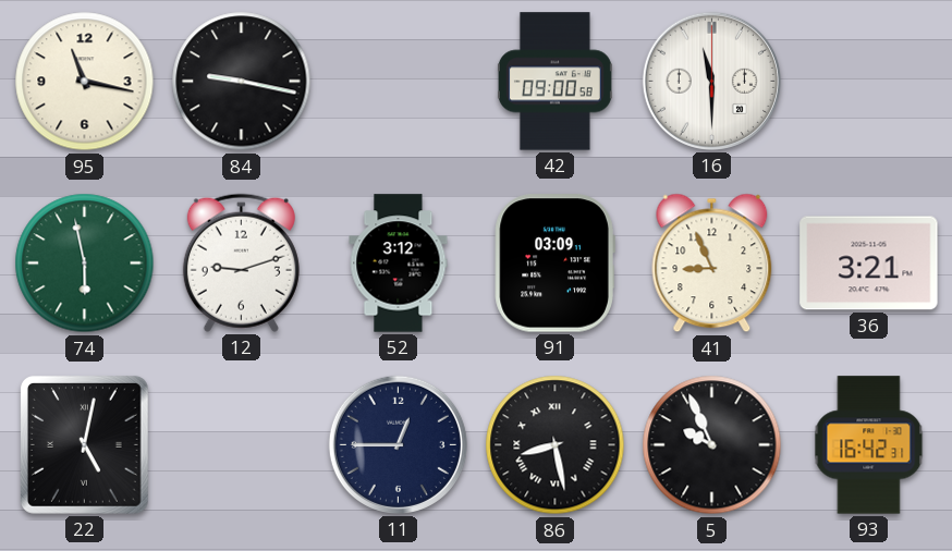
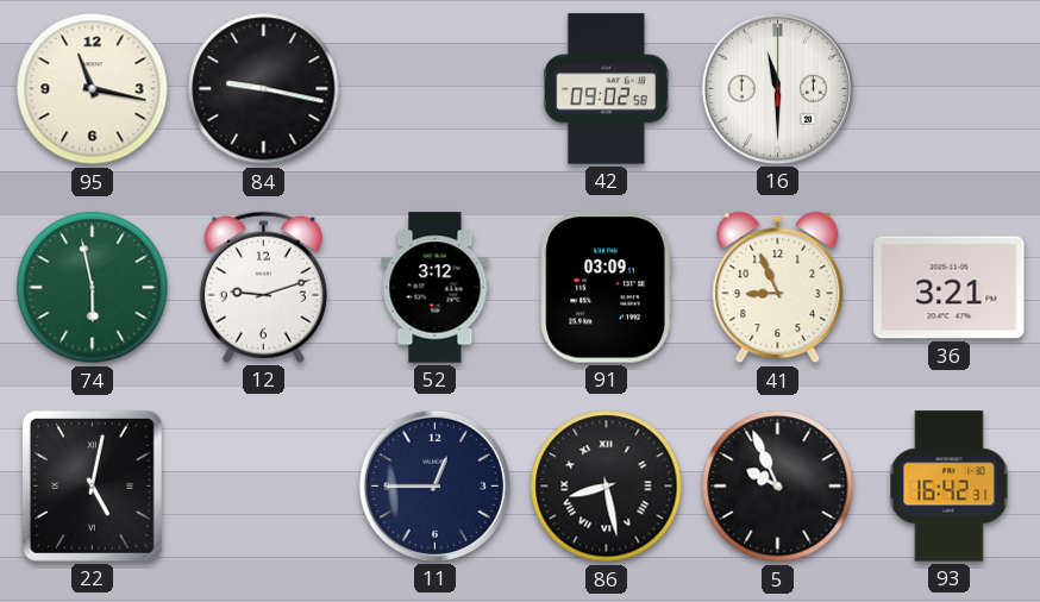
42: 09:00 -> 09:02 (606, 89)
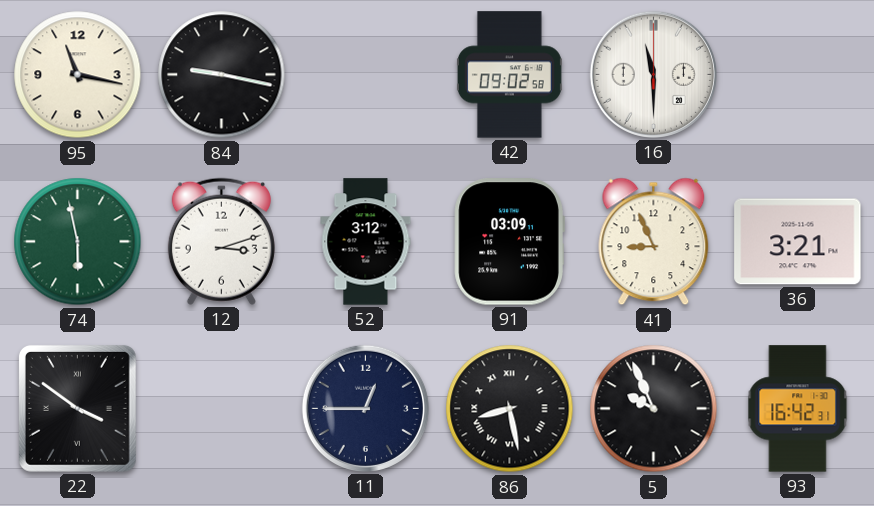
12: 9:12 -> 3:12 (221, 241)
22: 5:02 -> 3:51 (77, 408)
